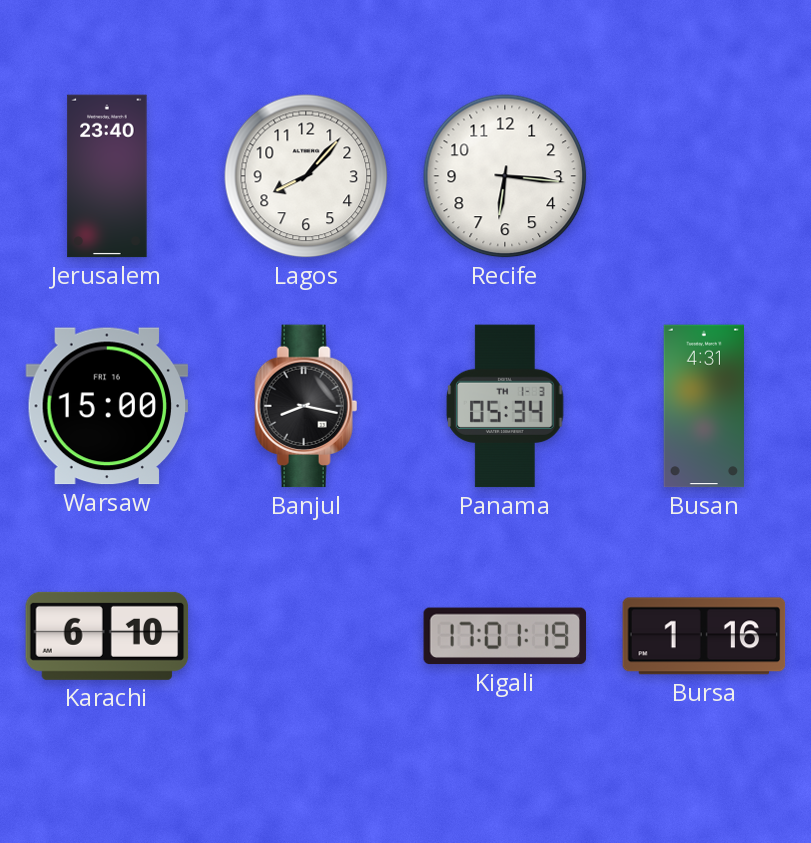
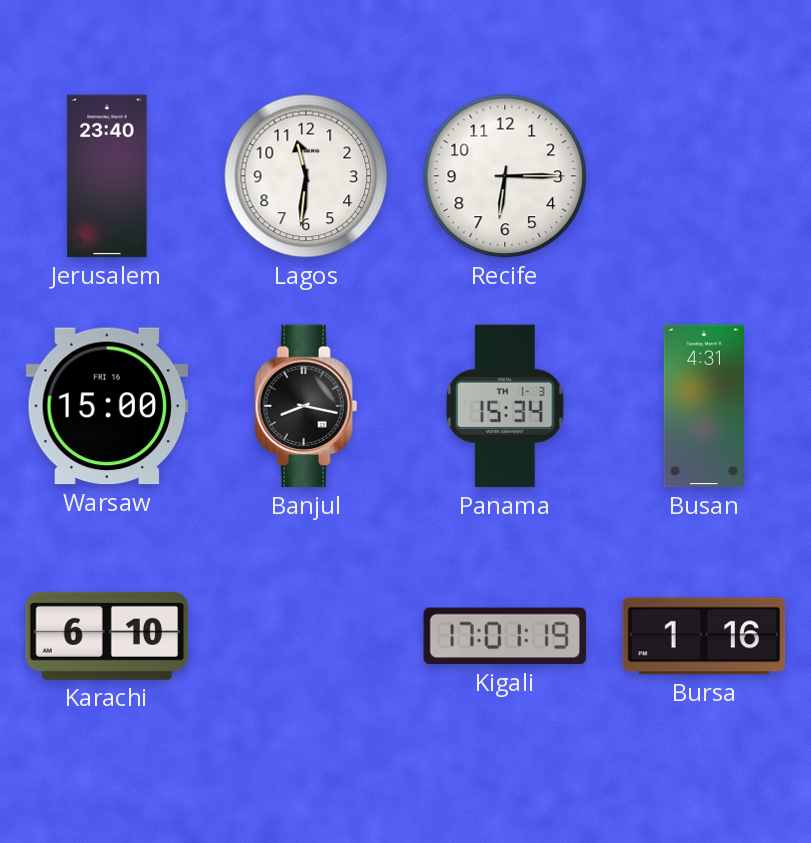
Lagos: 8:07 -> 11:31 (306, 176)
Recife: 6:16 -> 6:15 (505, 176)
Panama: 05:34 -> 15:34 (505, 406)
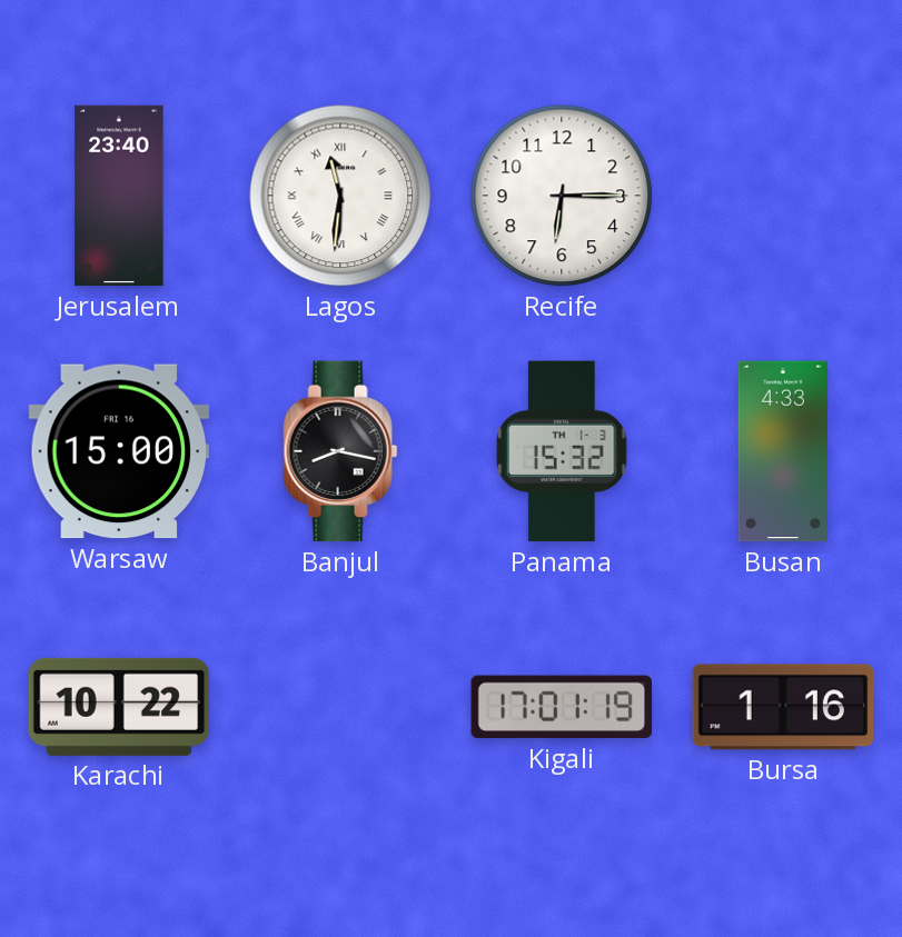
Lagos numerals: Arabic -> Roman (340, 196)
Panama: 15:34 -> 15:32 (562, 451)
Busan: 4:31 -> 4:33 (782, 451)
Karachi: 6:10 -> 10:22 (119, 707)
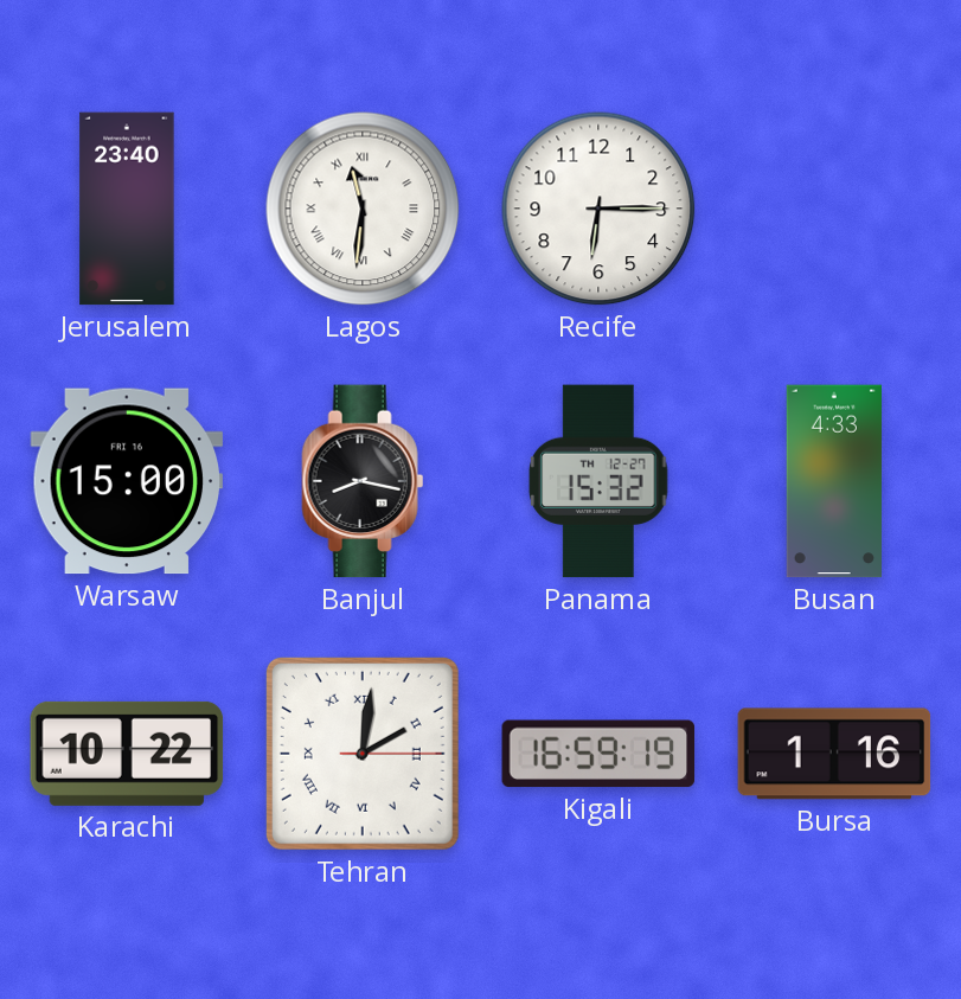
Panama date: TH 1-3 -> TH 12-27 (598, 481)
Tehran: none -> 2:01 (363, 754)
Kigali: 17:01 -> 16:59 (598, 754)
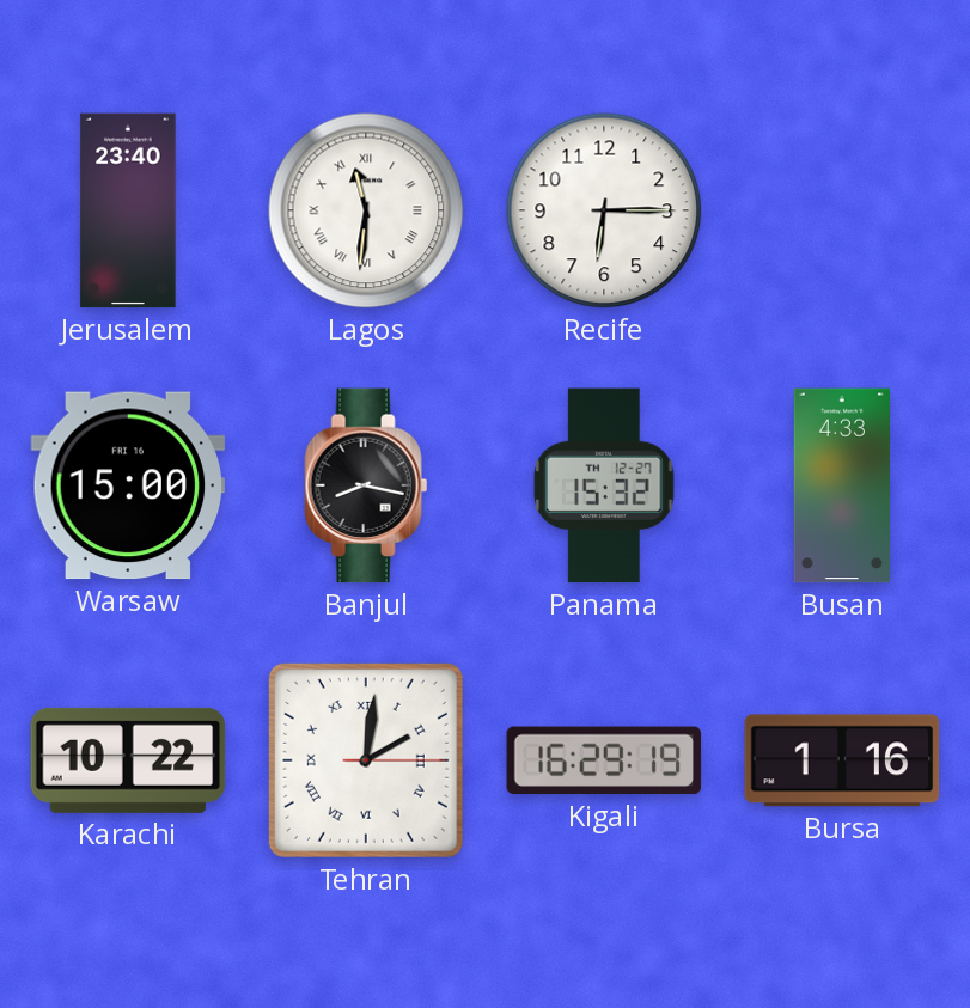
Kigali: 16:59 -> 16:29 (604, 760)
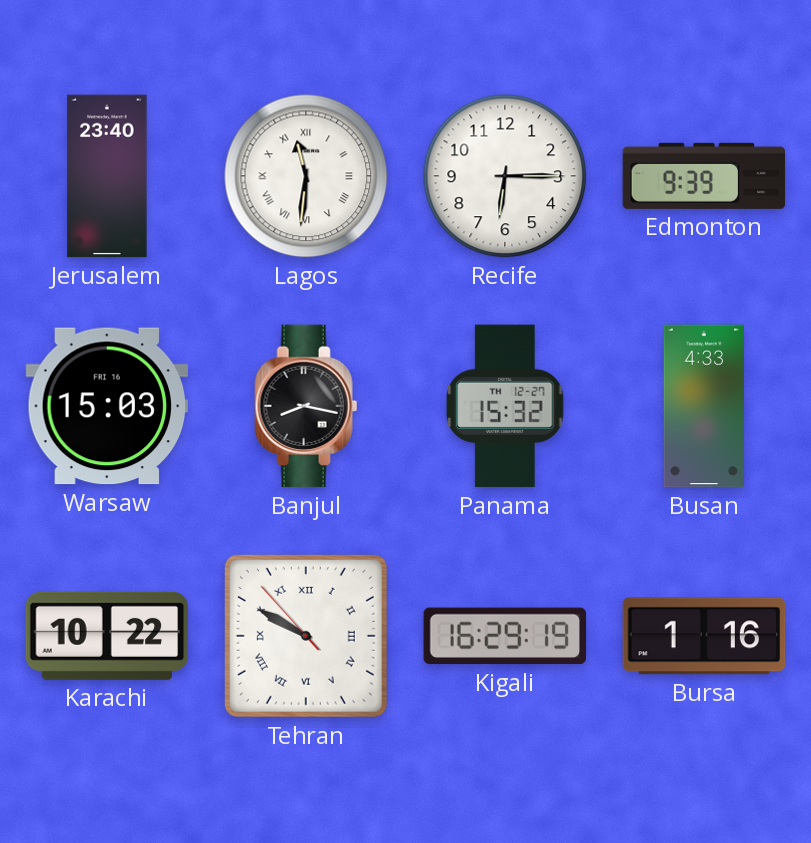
Edmonton: none -> 9:39 (704, 176)
Warsaw: 15:00 -> 15:03 (107, 406)
Tehran: 2:01 -> 9:49 (306, 636)
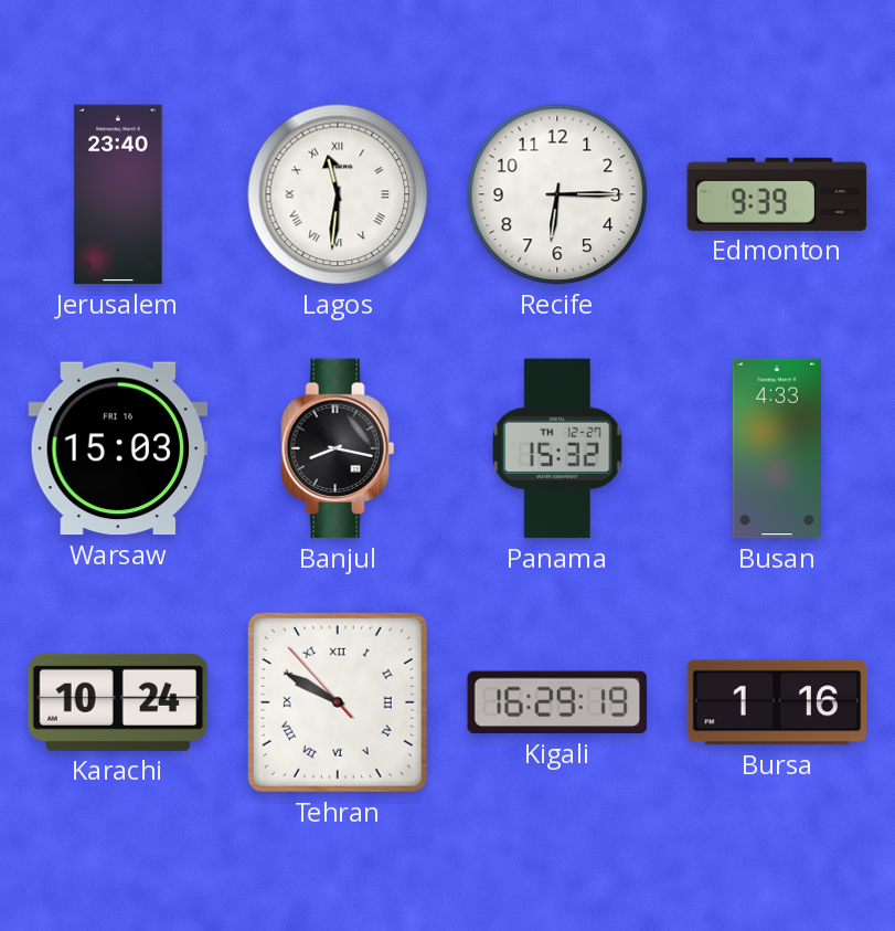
Karachi: 10:22 -> 10:24 (118, 702)
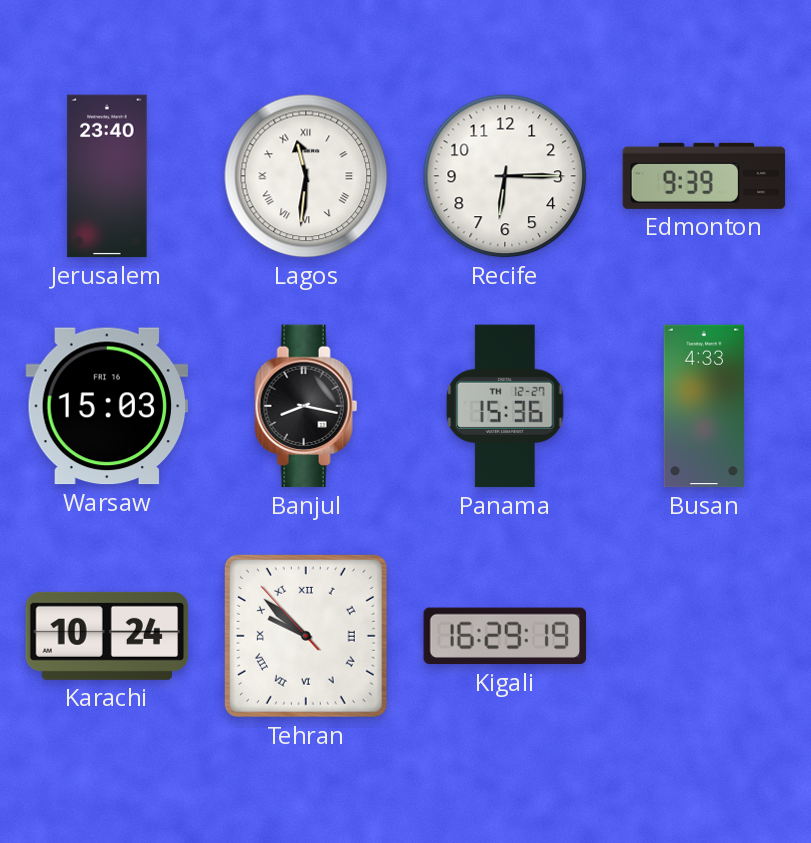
Panama: 15:32 -> 15:36 (505, 406)
Tehran: 9:49 -> 9:51 (306, 636)
Bursa: 1:16 -> none (777, 702)
